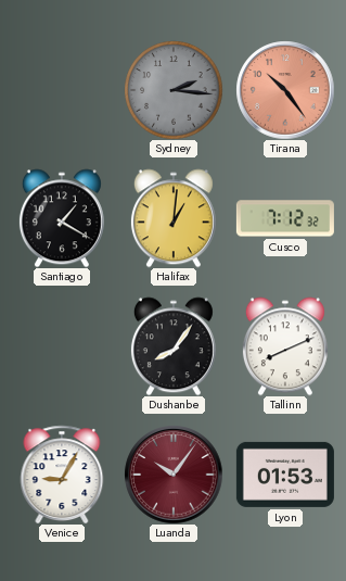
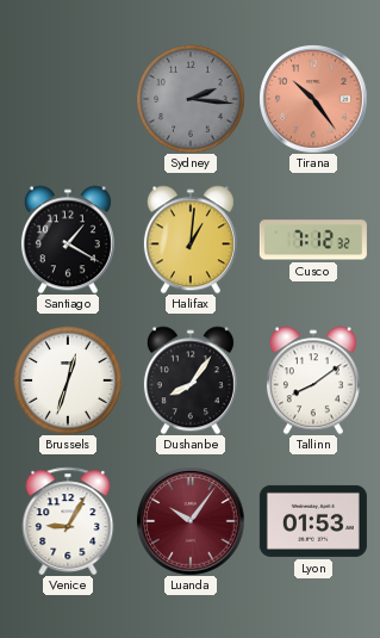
Brussels: none -> 12:33 (68, 380)
Tallinn: 8:11 -> 8:09 (313, 380)
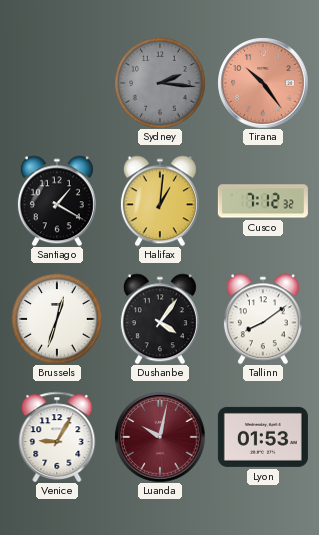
Dushanbe: 8:06 -> 4:06 (160, 319)
Luanda: 10:06 -> 10:02 (160, 437)
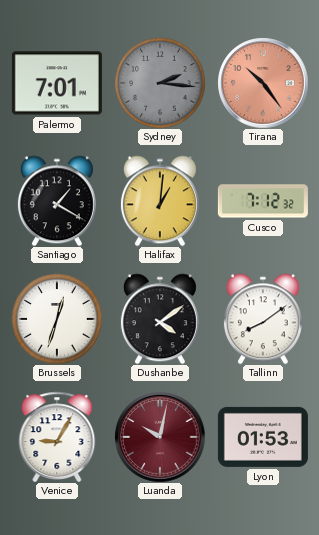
Palermo: none -> 7:01 (57, 83)
Dushanbe: 4:06 -> 4:09 (160, 319)
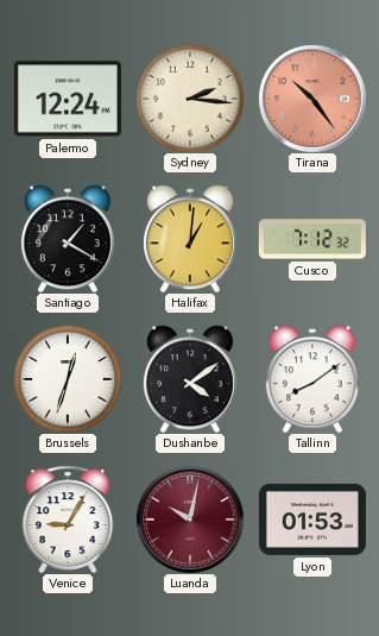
Palermo: 7:01 -> 12:24 (68, 99)
Sydney dial: grey -> cream (190, 99)
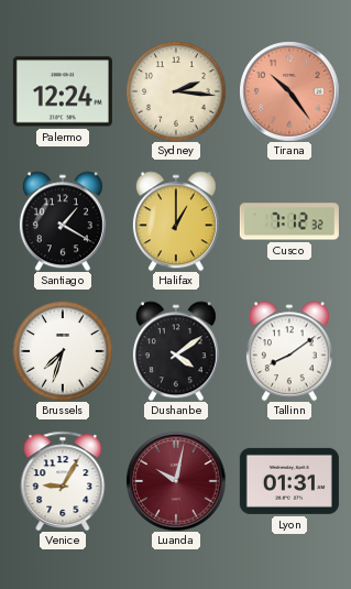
Halifax: 1:01 -> 1:00 (176, 221)
Brussels: 12:33 -> 7:33 (63, 351)
Lyon: 01:53 -> 01:31 (289, 481)
